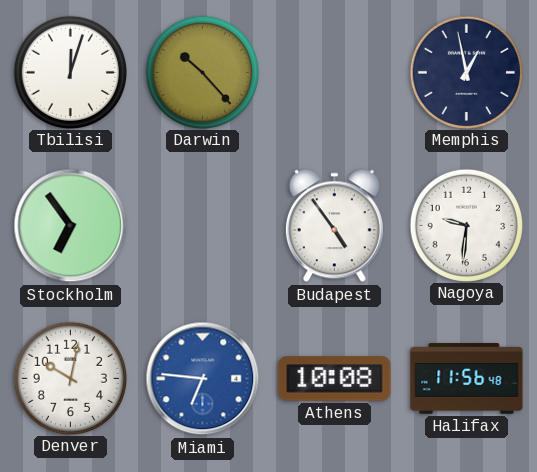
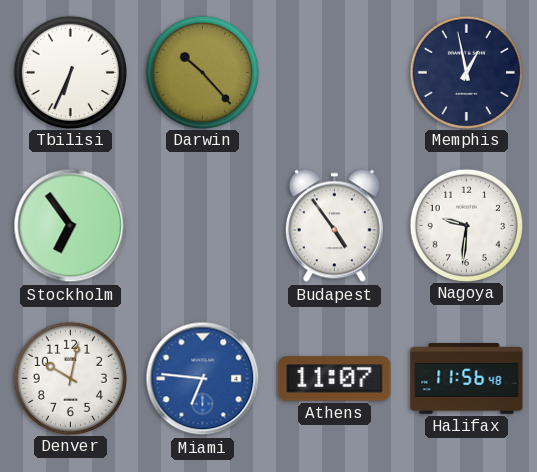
Tbilisi: 12:03 -> 6:34 (70, 72)
Athens: 10:08 -> 11:07 (335, 379)
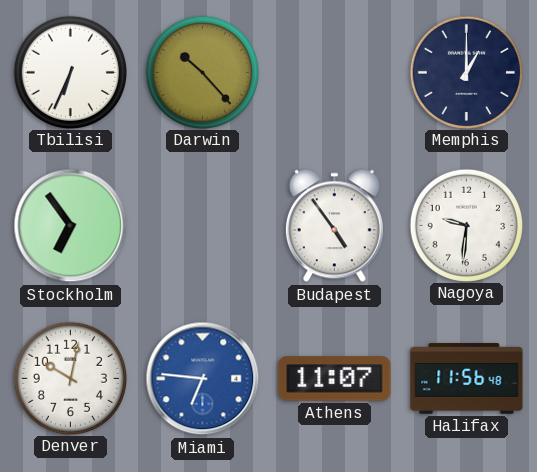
Memphis: 12:58 -> 1:00 (466, 72)
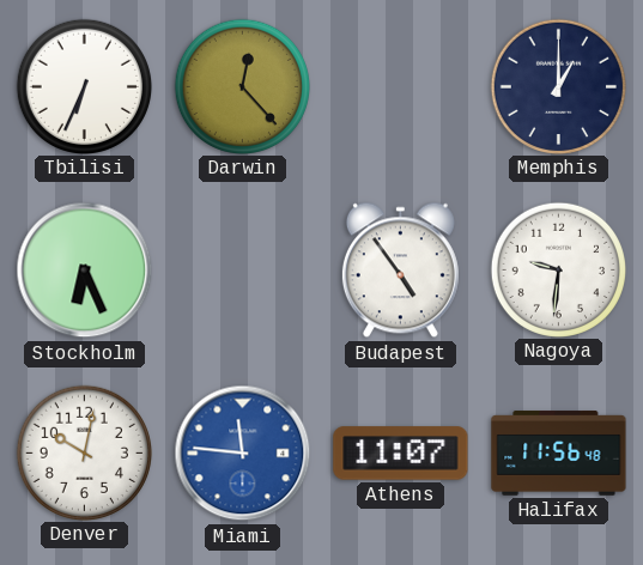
Darwin: 10:23 -> 12:23 (242, 86)
Stockholm: 6:54 -> 6:26 (85, 271)
Miami: 6:46 -> 11:46 (243, 454)
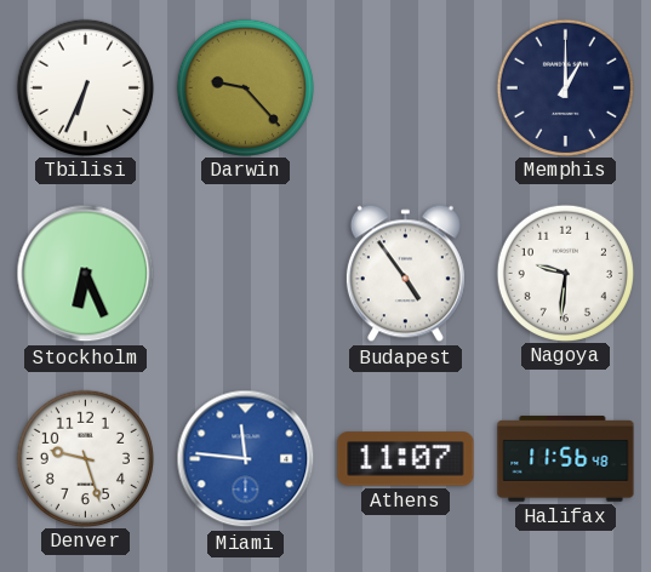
Darwin: 12:23 -> 9:23 (245, 87)
Denver: 10:02 -> 9:27 (85, 458)
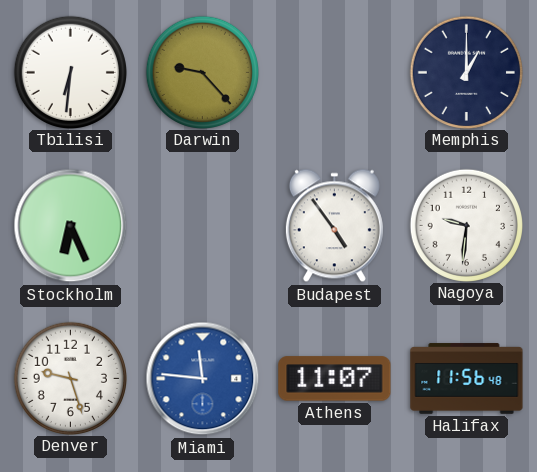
Tbilisi: 6:34 -> 6:31 (70, 72)
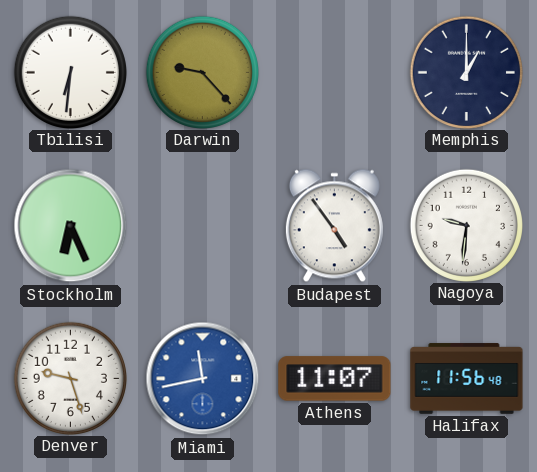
Miami: 11:46 -> 11:43 (203, 379)
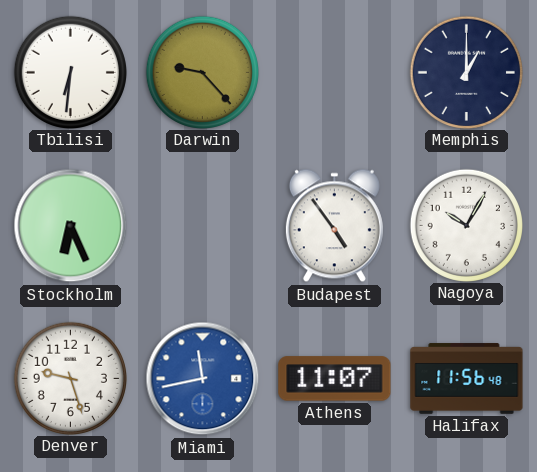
Nagoya: 9:31 -> 10:05 (466, 225)
